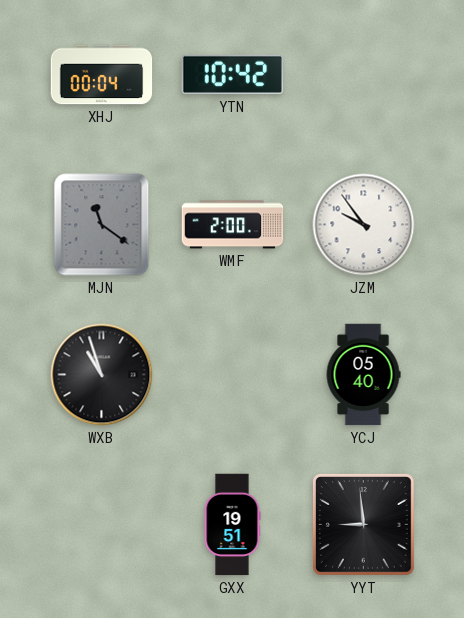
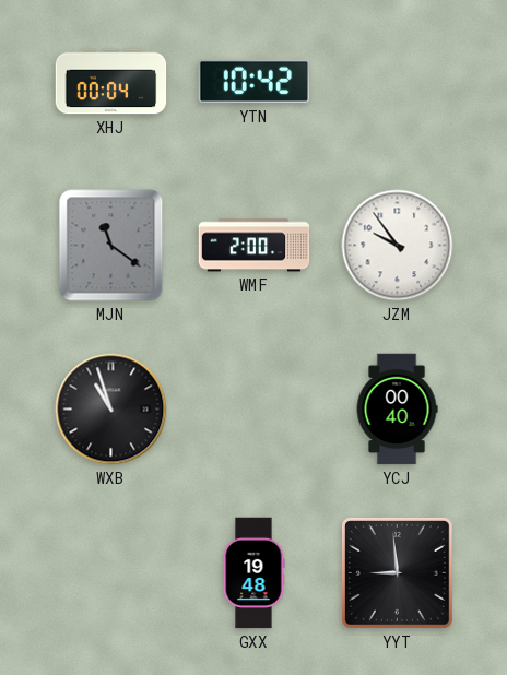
YCJ: 05:40 -> 00:40 (397, 410)
GXX: 19:51 -> 19:48 (253, 573)
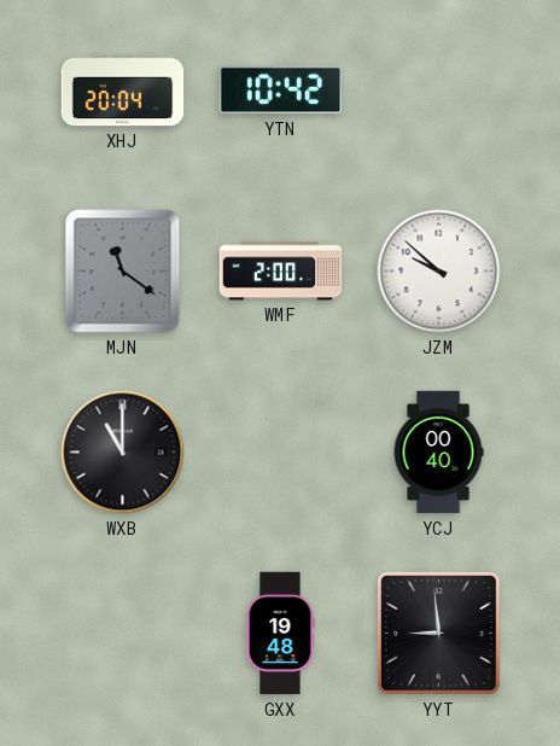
XHJ: 00:04 -> 20:04 (123, 91)
JZM: 9:54 -> 9:52 (439, 272)
WXB: 10:57 -> 11:00 (123, 453)
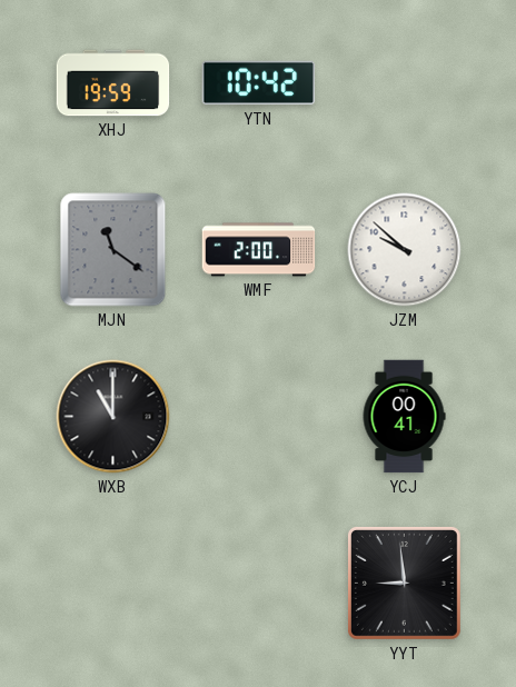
XHJ: 20:04 -> 19:59 (113, 83)
YCJ: 00:40 -> 00:41 (404, 417)
GXX: 19:48 -> none (280, 634)
